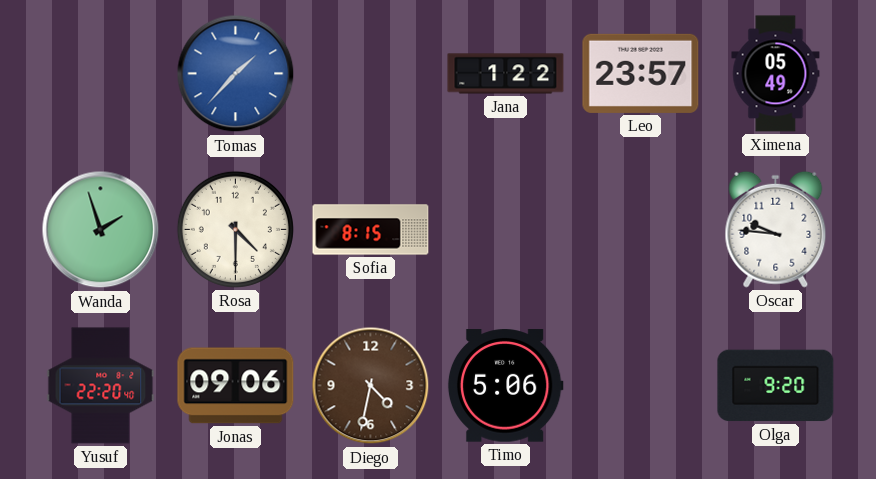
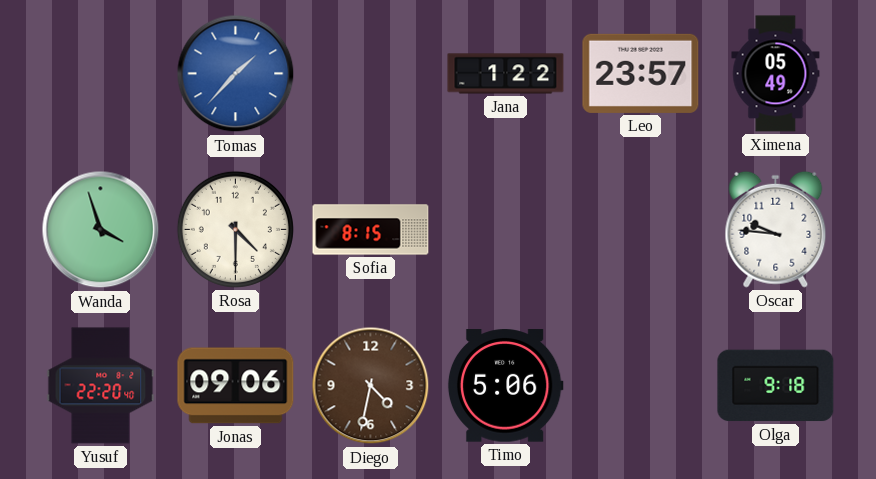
Wanda: 1:57 -> 3:57 (101, 230)
Olga: 9:20 -> 9:18 (776, 386)
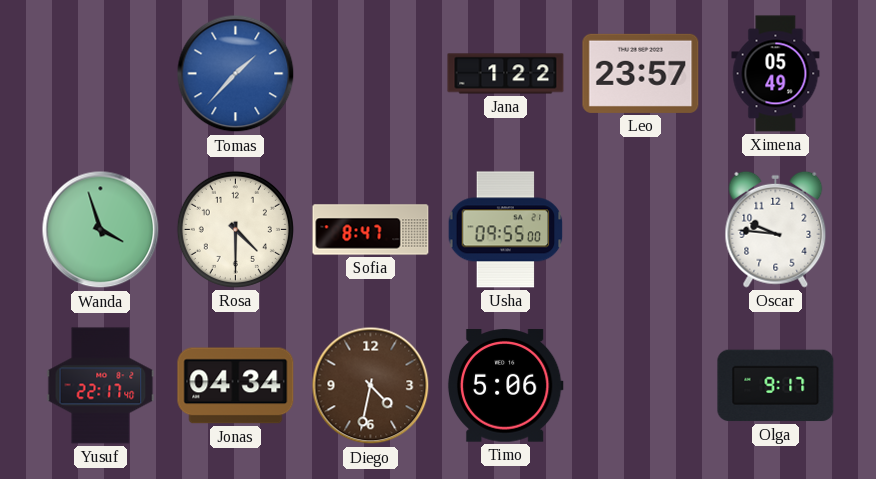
Sofia: 8:15 -> 8:47 (371, 230)
Usha: none -> 09:55 (506, 230)
Yusuf: 22:20 -> 22:17 (101, 386)
Jonas: 09:06 -> 04:34 (236, 386)
Olga: 9:18 -> 9:17 (776, 386)
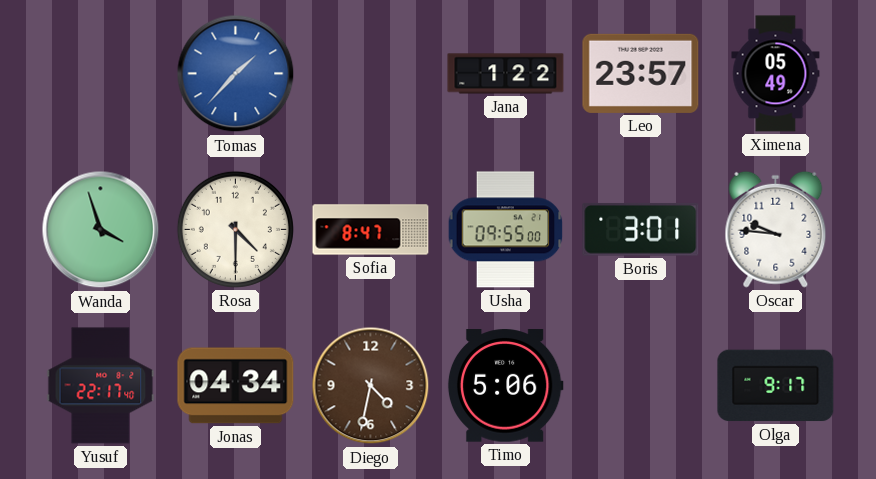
Boris: none -> 3:01 (641, 229)
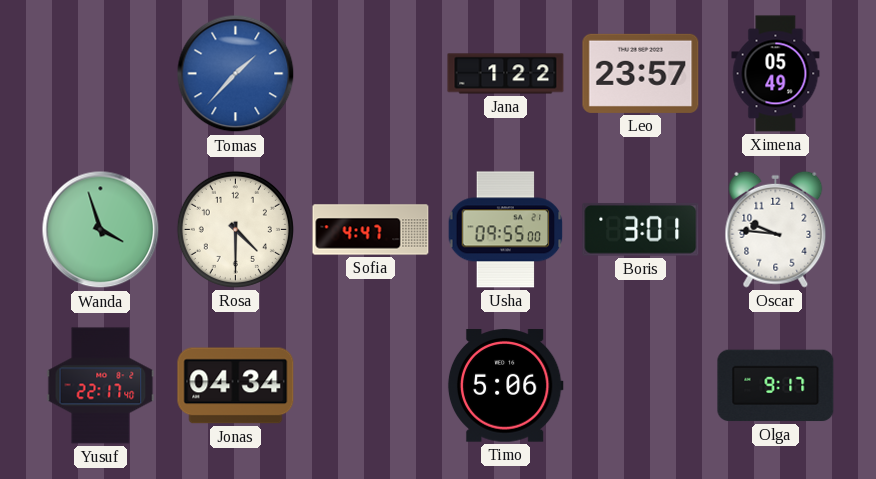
Sofia: 8:47 -> 4:47 (371, 230)
Diego: 4:32 -> none (371, 386)
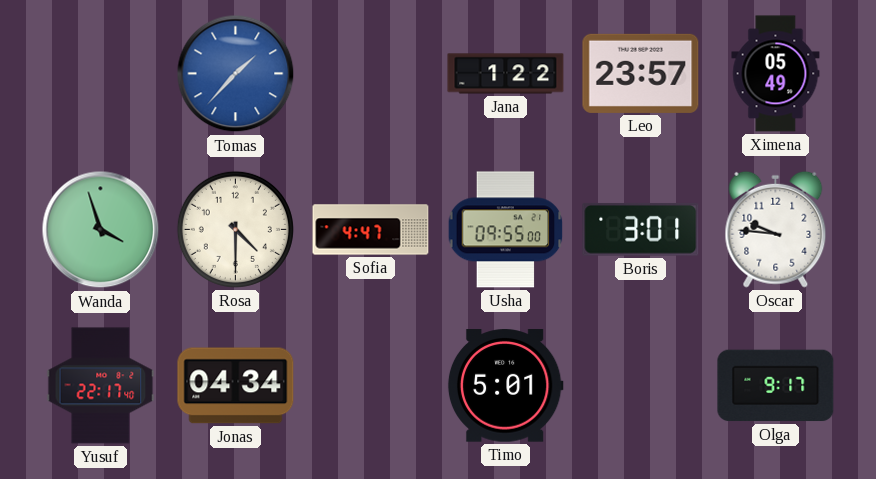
Timo: 5:06 -> 5:01 (505, 386)
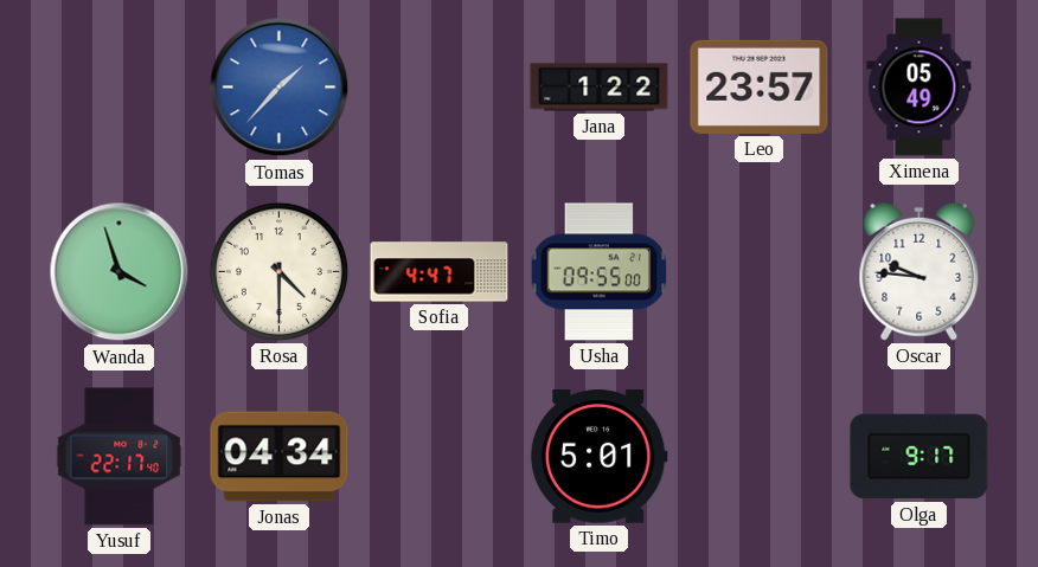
Boris: 3:01 -> none (641, 229)
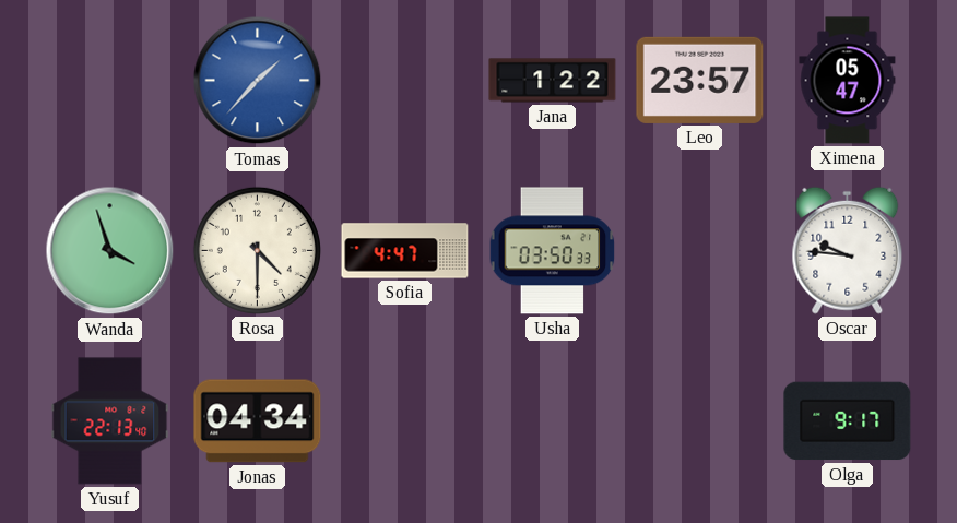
Ximena: 05:49 -> 05:47 (848, 81)
Usha: 09:55 -> 03:50 (553, 251)
Yusuf: 22:17 -> 22:13 (110, 421)
Timo: 5:01 -> none (598, 457)
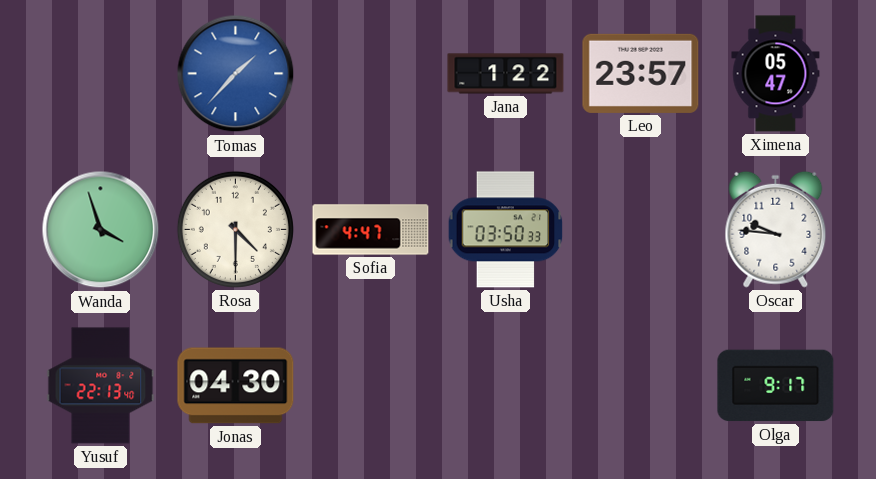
Jonas: 04:34 -> 04:30 (236, 386)
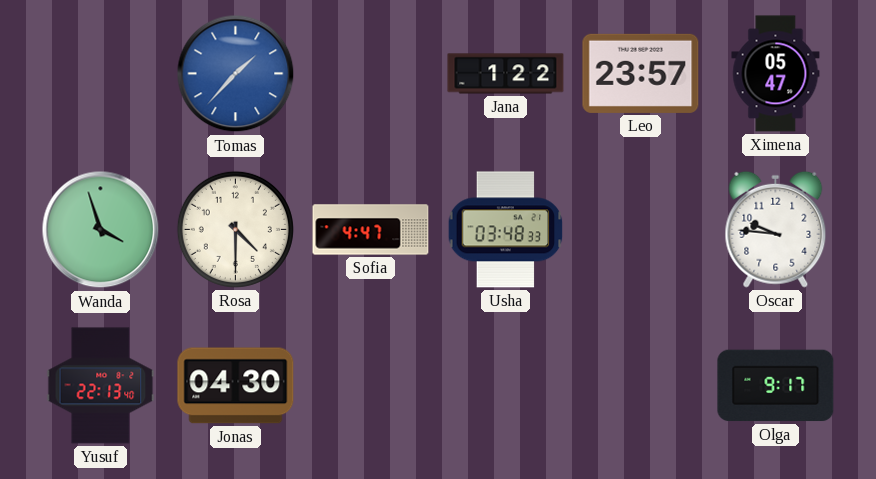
Usha: 03:50 -> 03:48 (506, 230)
